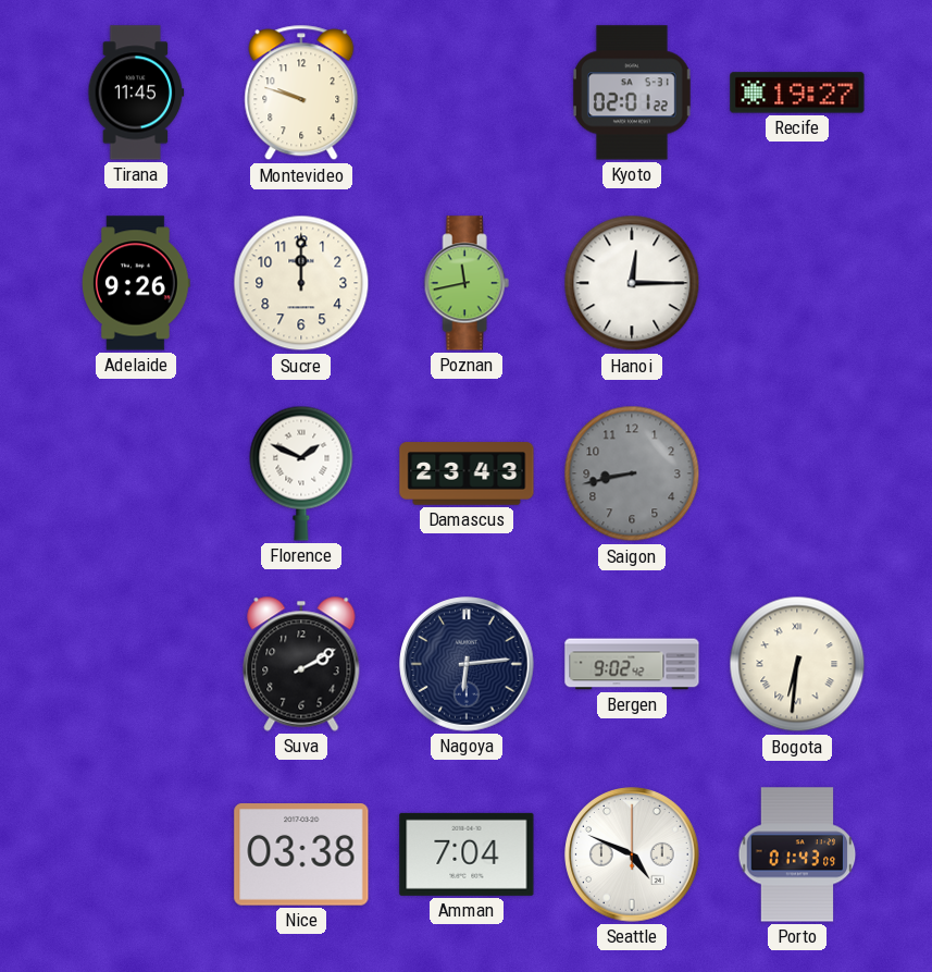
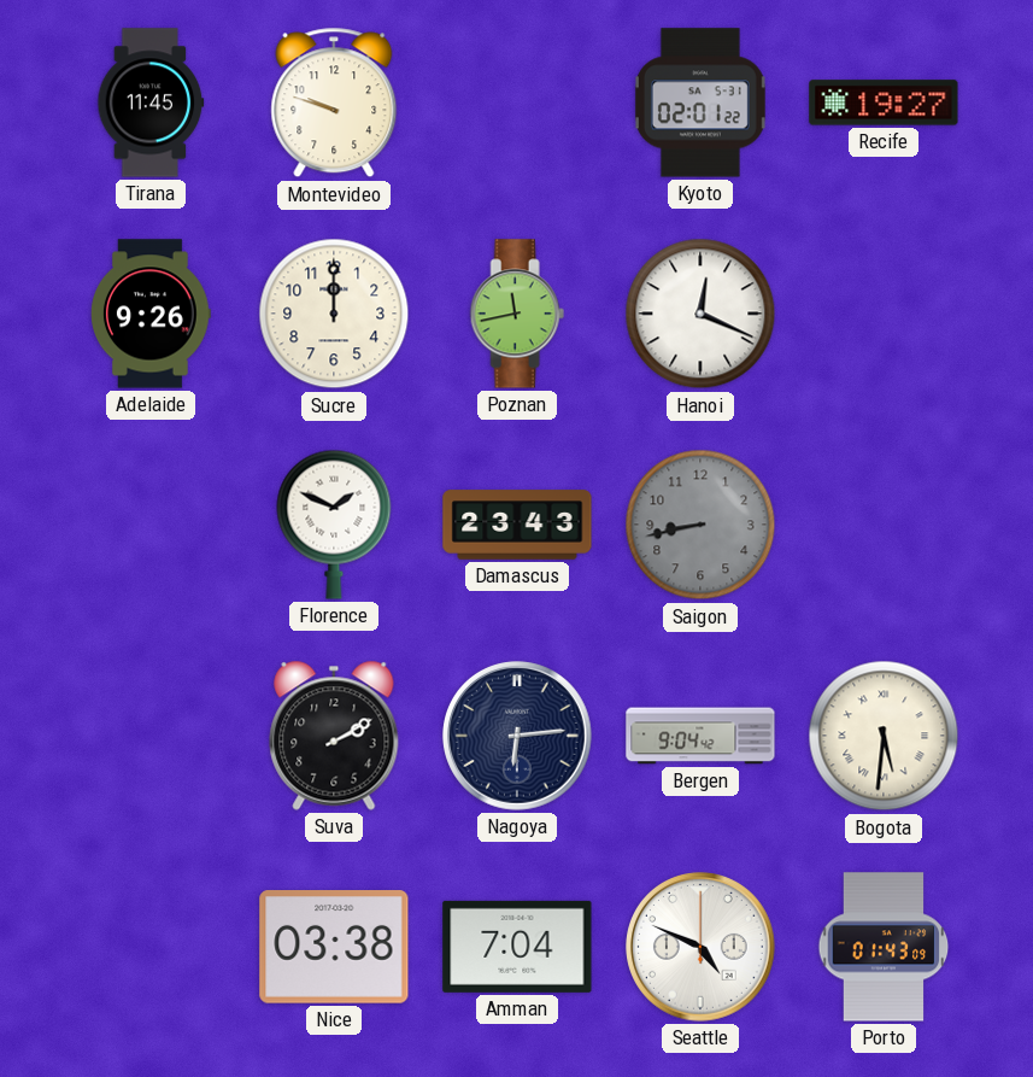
Hanoi: 12:15 -> 12:19 (700, 314)
Bergen: 9:02 -> 9:04 (700, 736)
Bogota: 6:31 -> 5:31 (884, 736)
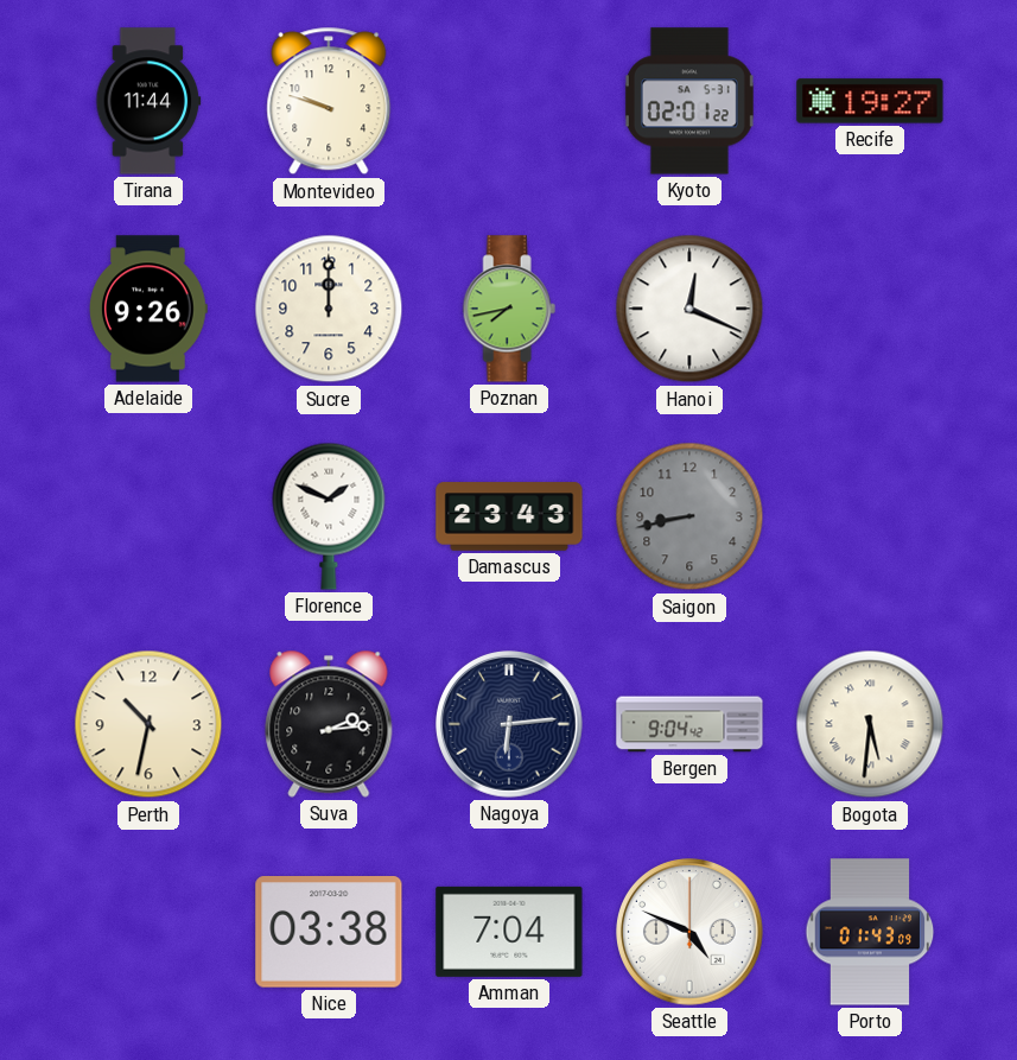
Tirana: 11:45 -> 11:44 (148, 101)
Poznan: 11:43 -> 7:43 (509, 309)
Perth: none -> 10:32 (148, 724)
Suva: 2:10 -> 2:14 (329, 724)
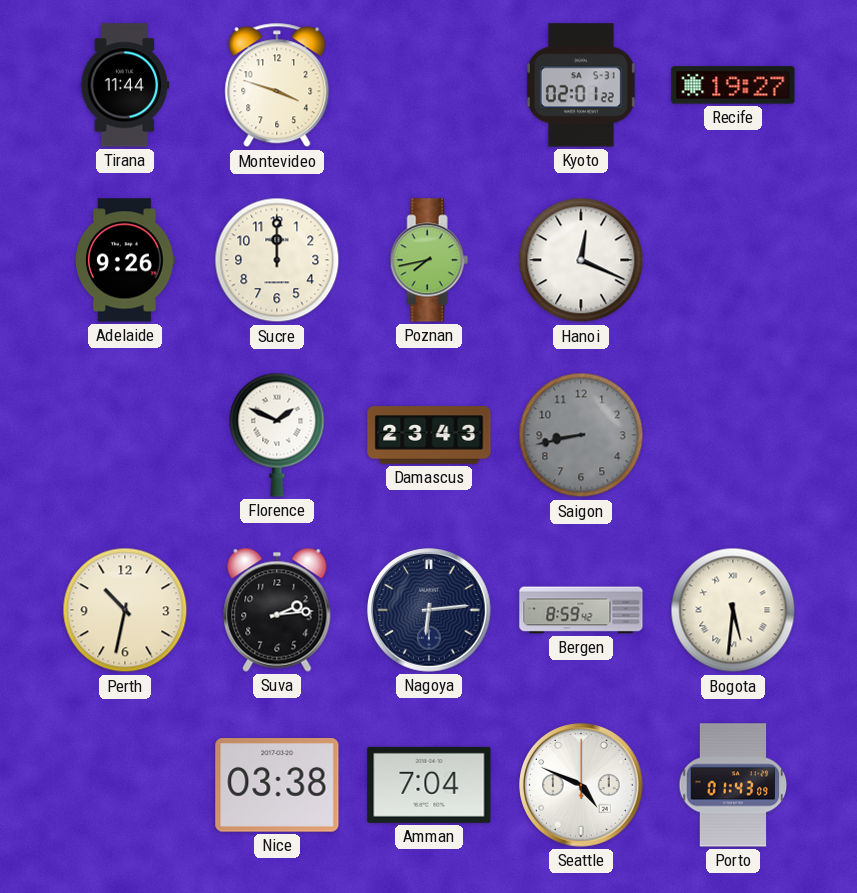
Montevideo: 9:48 -> 3:48 (277, 85)
Bergen: 9:04 -> 8:59 (581, 610)
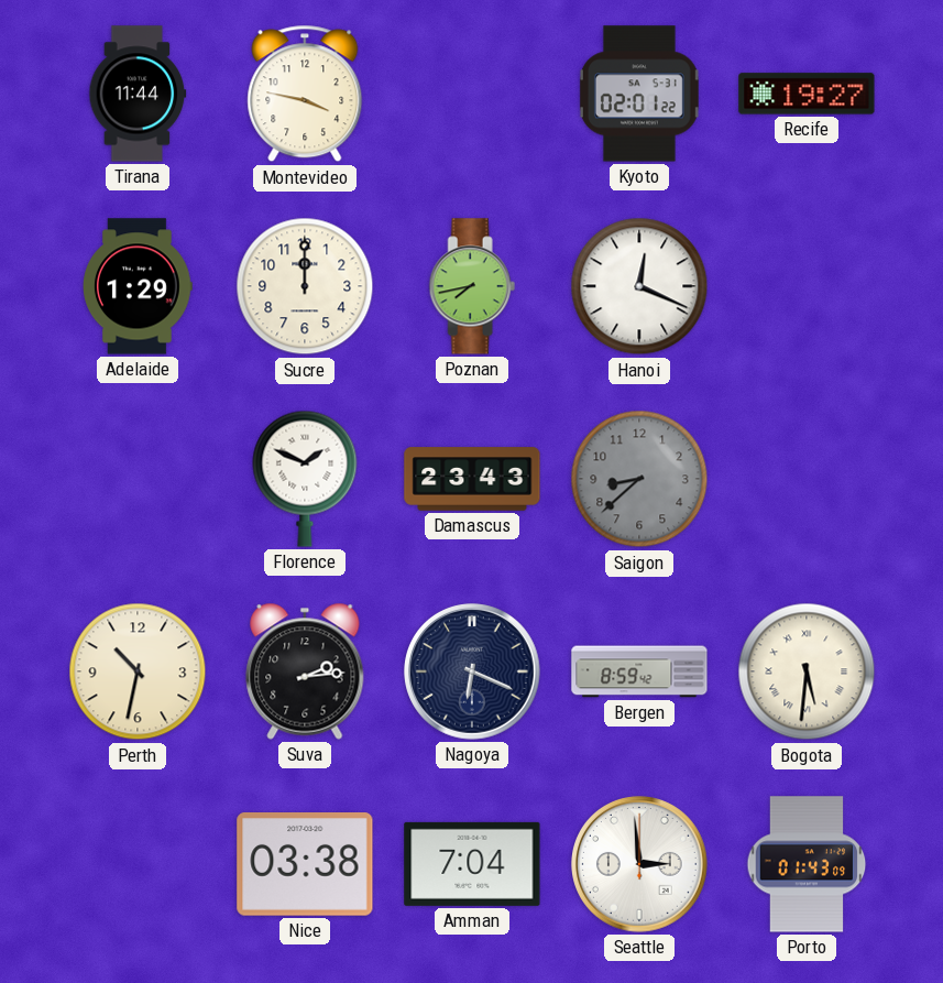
Montevideo: 3:48 -> 3:47 (305, 94)
Adelaide: 9:26 -> 1:29 (139, 286)
Saigon: 8:43 -> 8:38 (639, 479)
Nagoya: 6:14 -> 6:19 (473, 673)
Seattle: 4:49 -> 2:59 (640, 865)
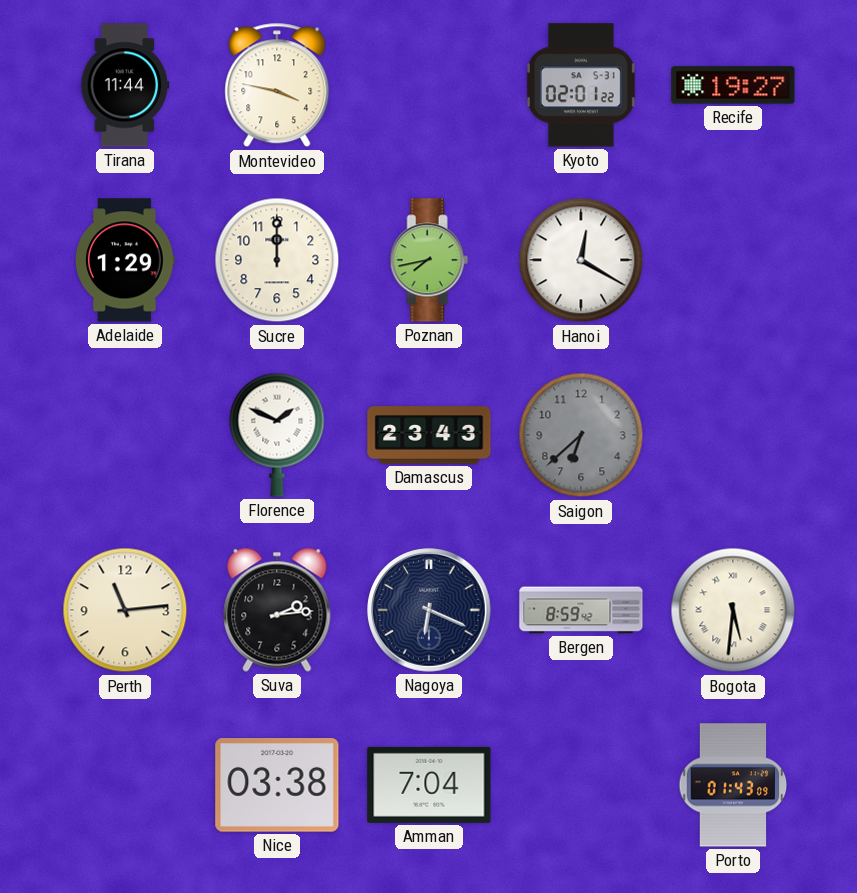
Hanoi: 12:19 -> 12:20 (581, 260)
Saigon: 8:38 -> 6:38 (581, 435)
Perth: 10:32 -> 11:14 (125, 610)
Seattle: 2:59 -> none (640, 865)
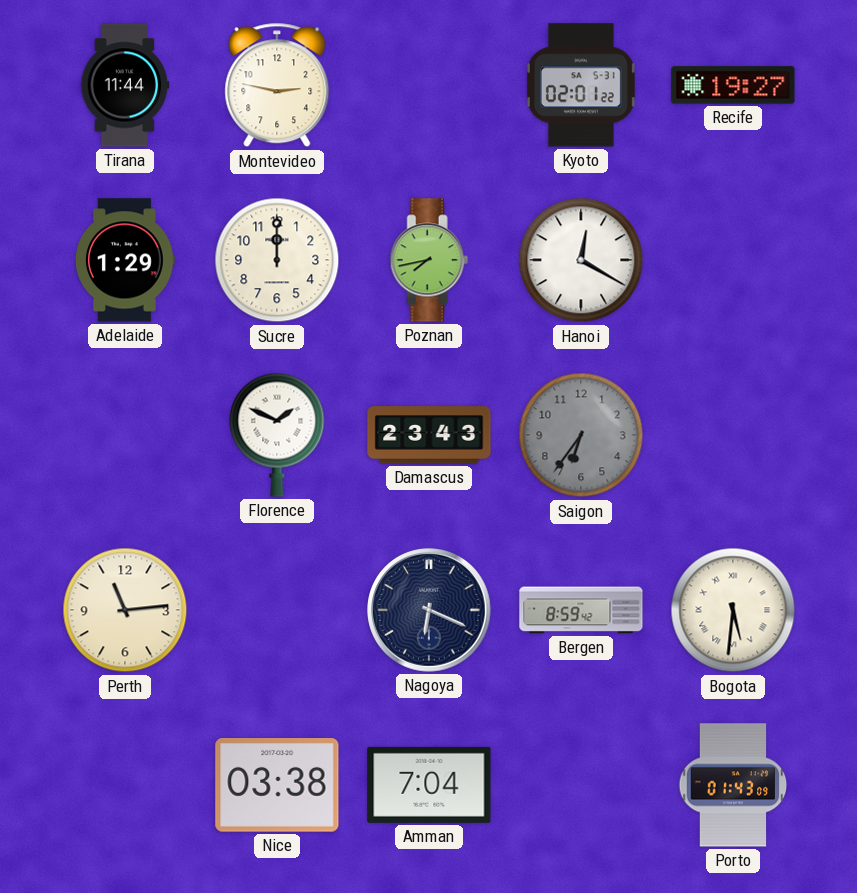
Montevideo: 3:47 -> 2:47 (277, 85)
Saigon: 6:38 -> 6:36 (581, 435)
Suva: 2:14 -> none (277, 610)
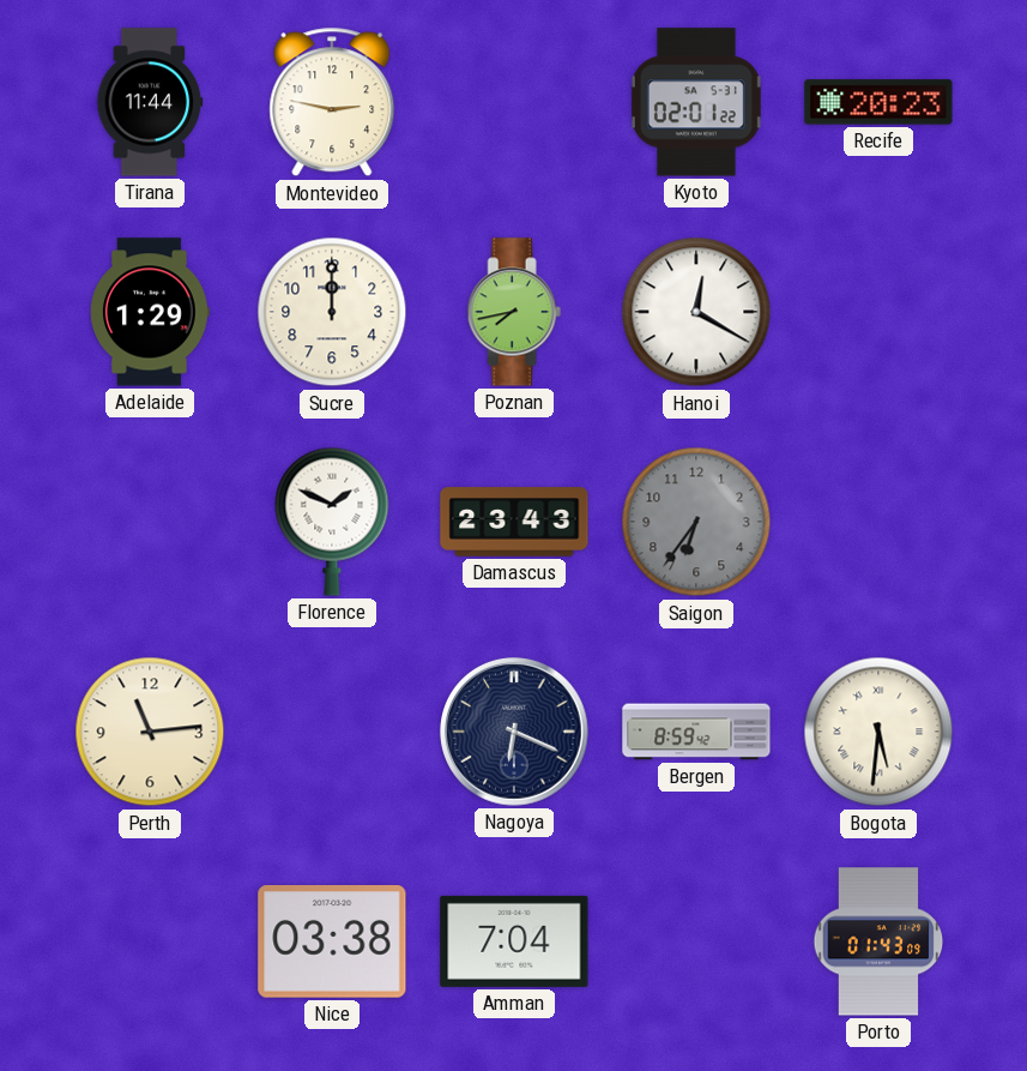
Recife: 19:27 -> 20:23 (878, 102)
